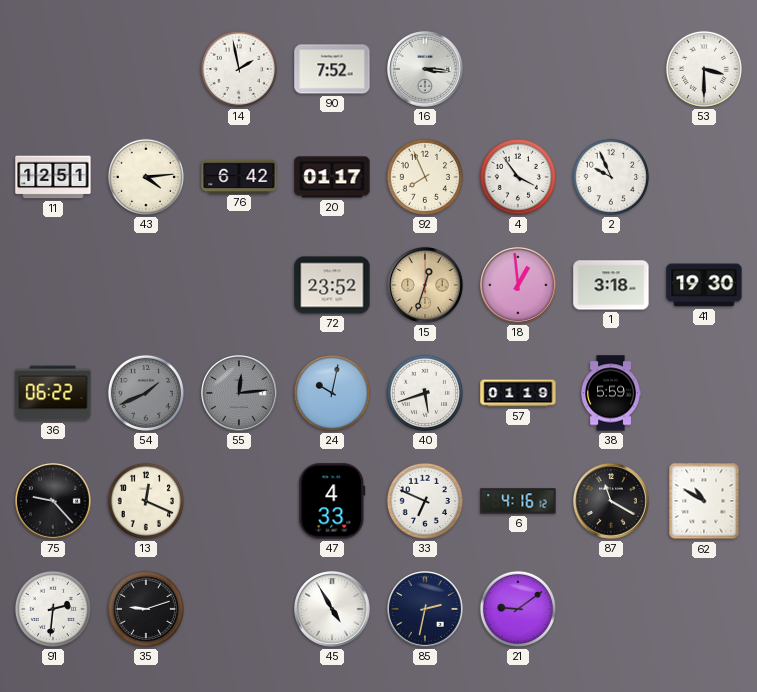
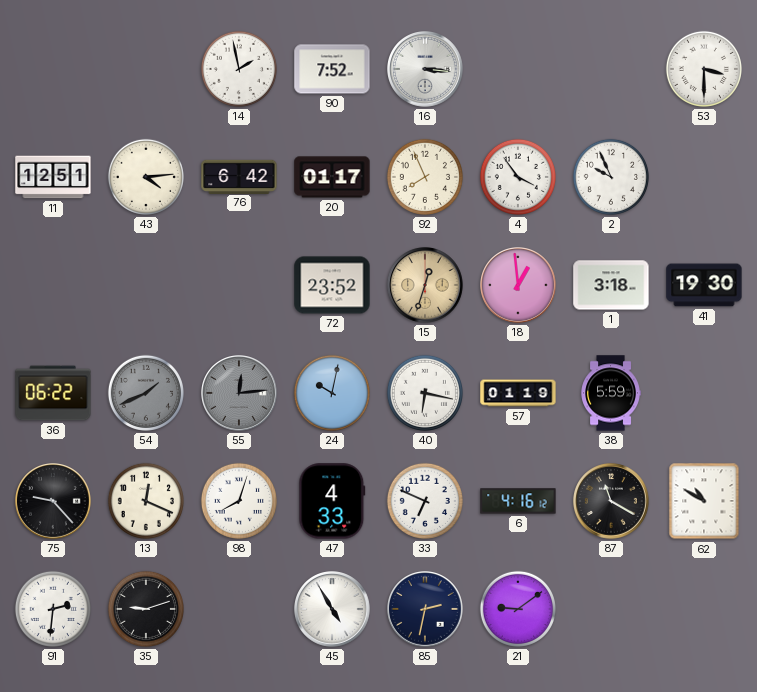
40: 5:42 -> 6:17 (425, 393)
98: none -> 8:03 (239, 501)
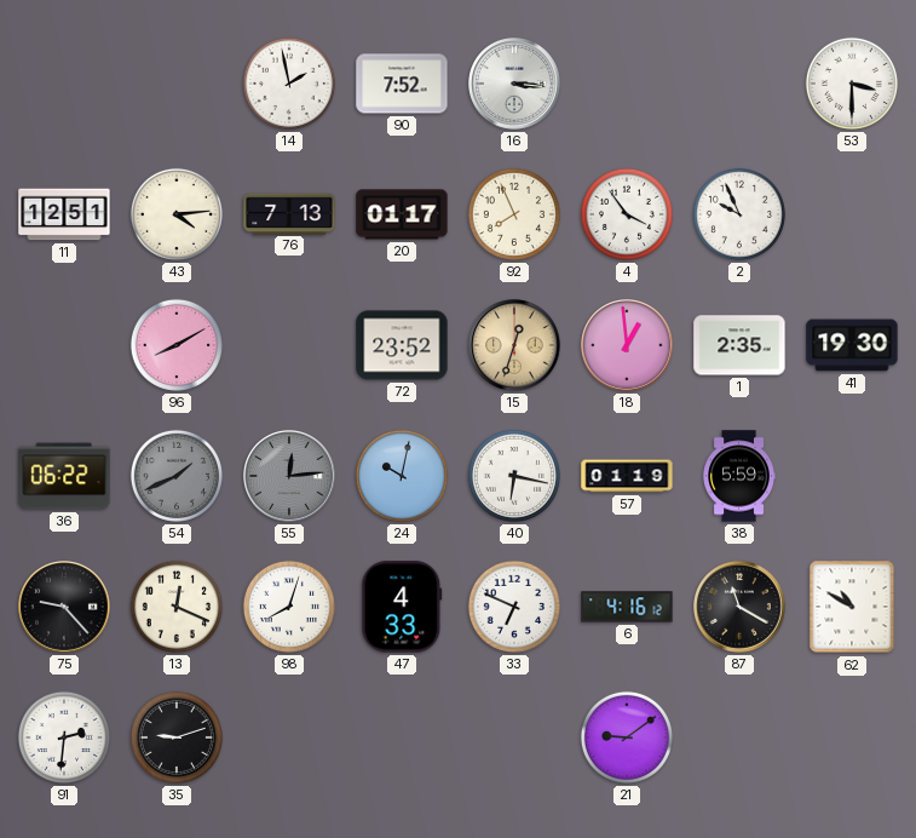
76: 6:42 -> 7:13 (289, 213)
96: none -> 8:10 (177, 345)
1: 3:18 -> 2:35 (739, 345)
45: 4:55 -> none (333, 610)
85: 2:32 -> none (426, 610)
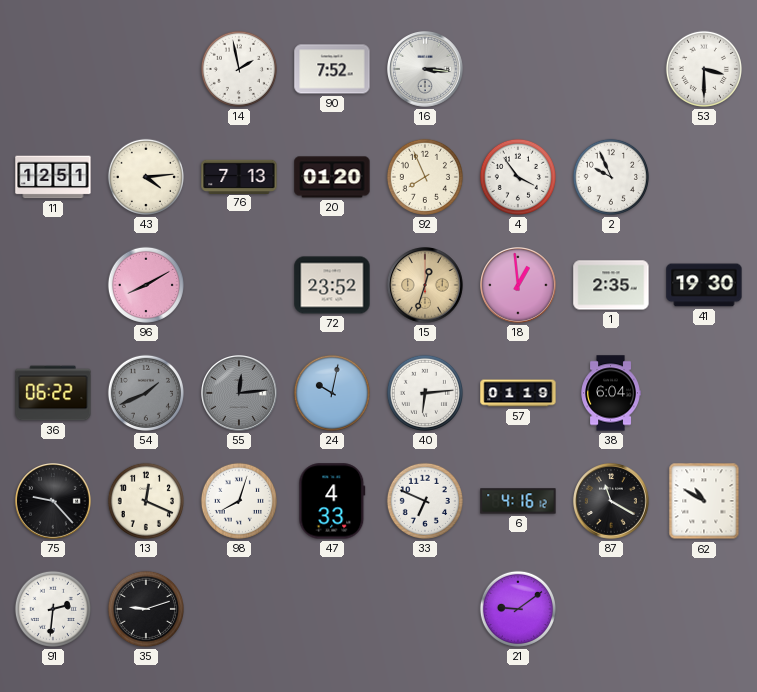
20: 01:17 -> 01:20 (332, 177)
40: 6:17 -> 6:14 (425, 393)
38: 5:59 -> 6:04 (611, 393)
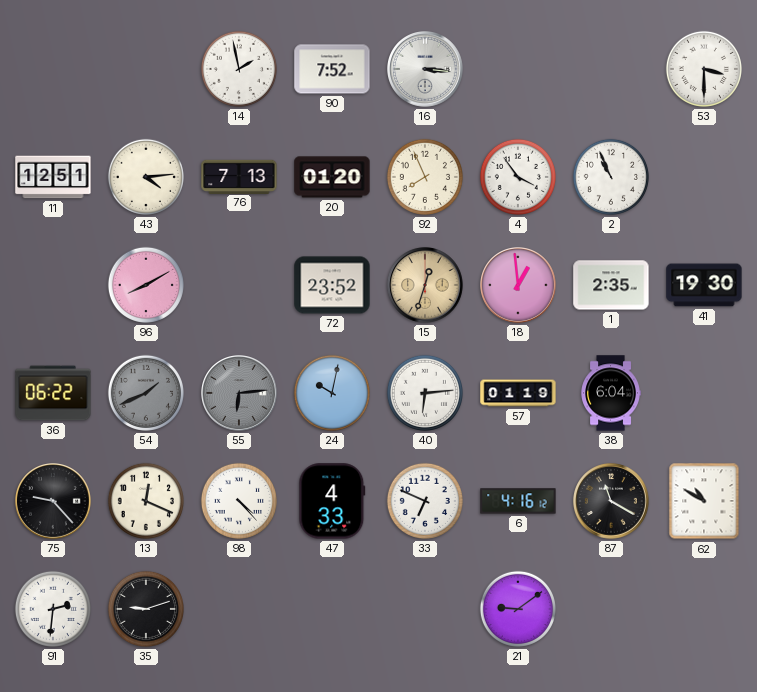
2: 9:56 -> 10:56 (611, 177)
55: 12:14 -> 6:14 (240, 394)
98: 8:03 -> 4:23 (239, 501)
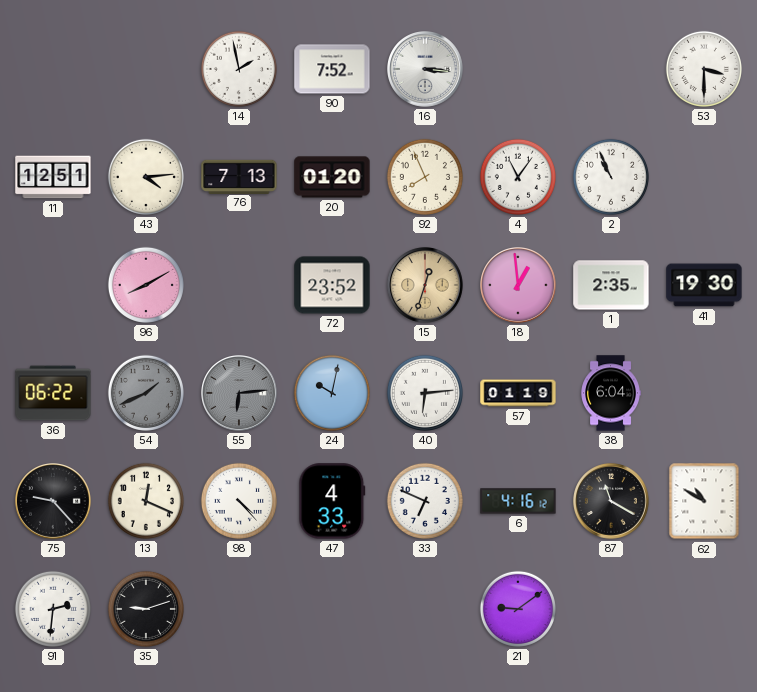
4: 3:54 -> 11:06 (518, 177)
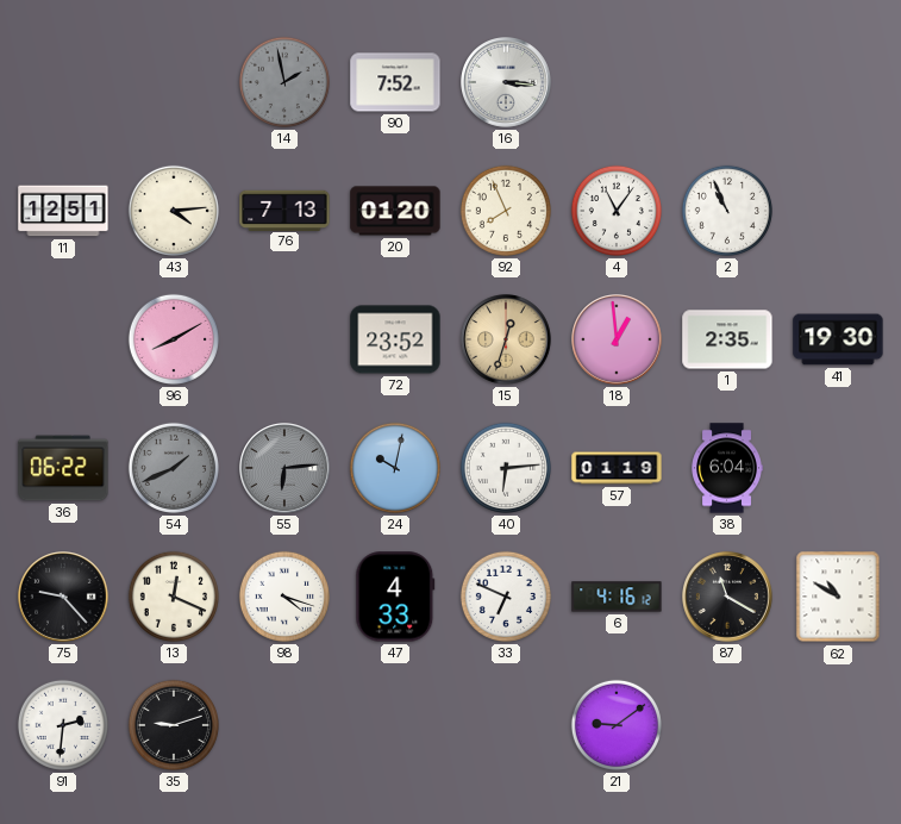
14 dial: white -> grey (284, 82)
53: 3:30 -> none (704, 69)
98: 4:23 -> 4:18 (284, 597)
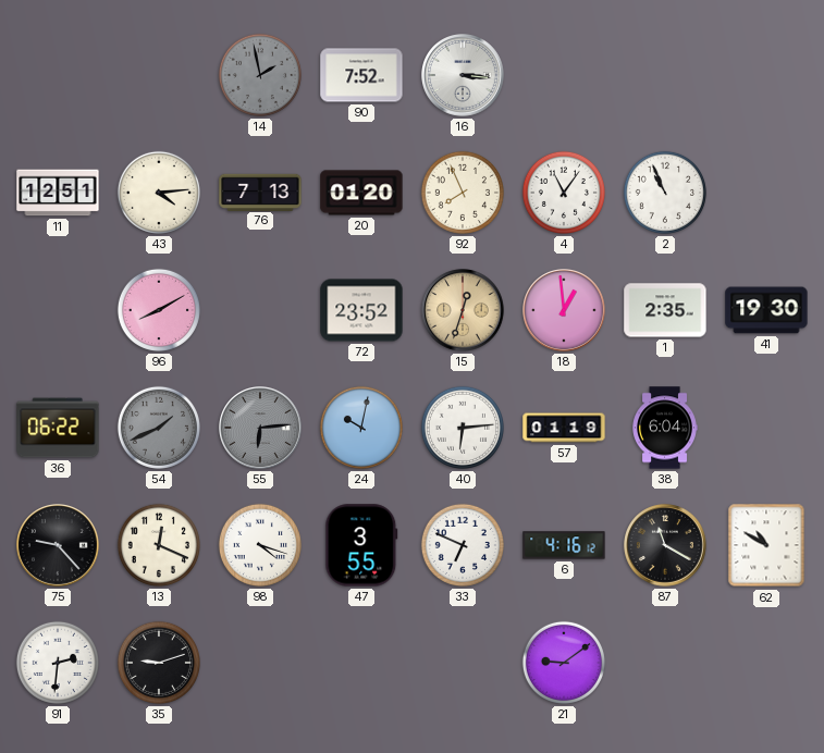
47: 4:33 -> 3:55 (361, 545)
